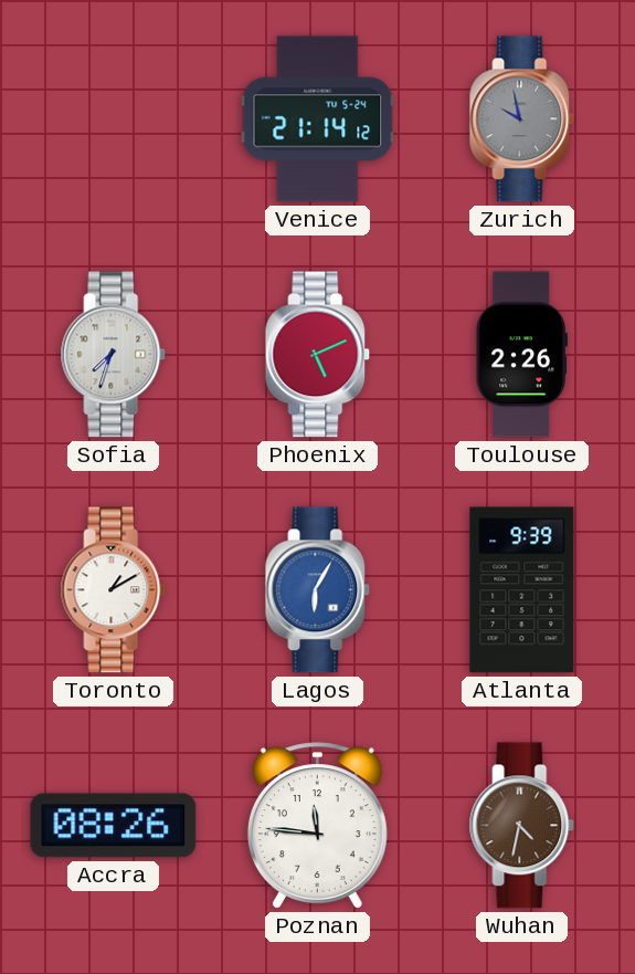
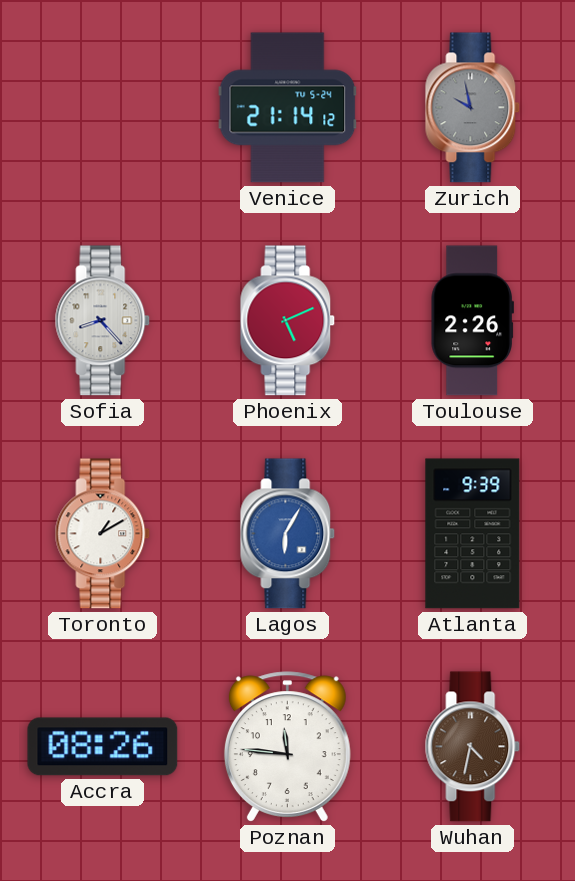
Sofia: 7:33 -> 8:23 (103, 321)
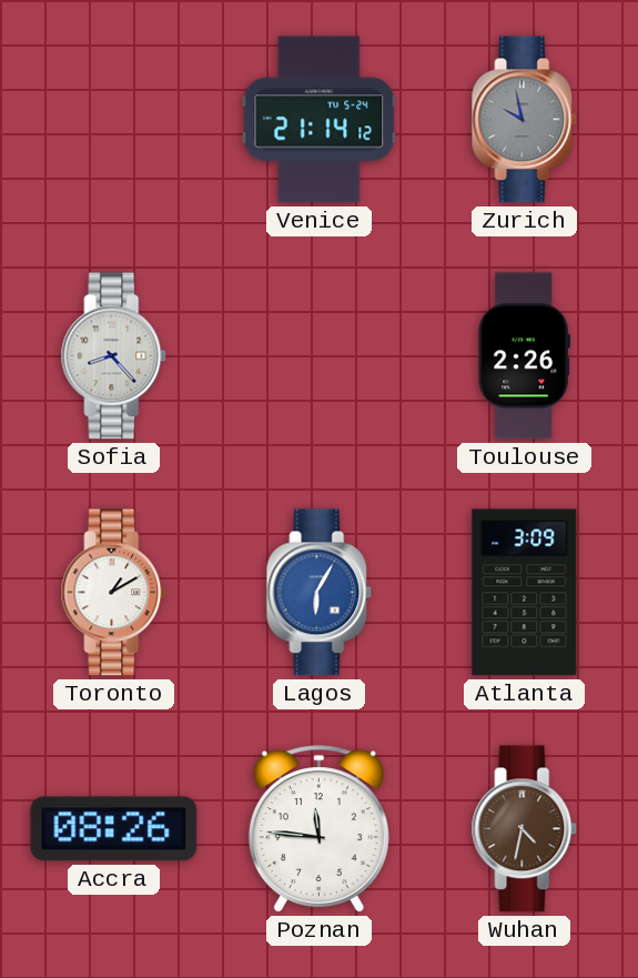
Phoenix: 5:11 -> none (288, 321)
Atlanta: 9:39 -> 3:09 (525, 593)
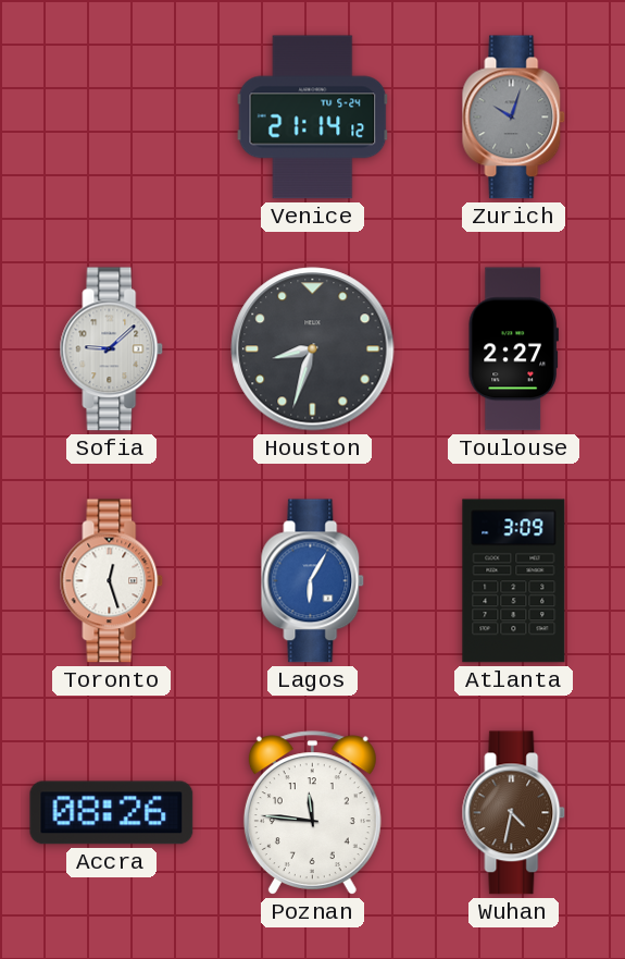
Zurich: 9:58 -> 10:03 (514, 118)
Sofia: 8:23 -> 9:08 (112, 349)
Houston: none -> 8:33 (313, 349)
Toulouse: 2:26 -> 2:27 (513, 349)
Toronto: 1:10 -> 12:27 (112, 581)
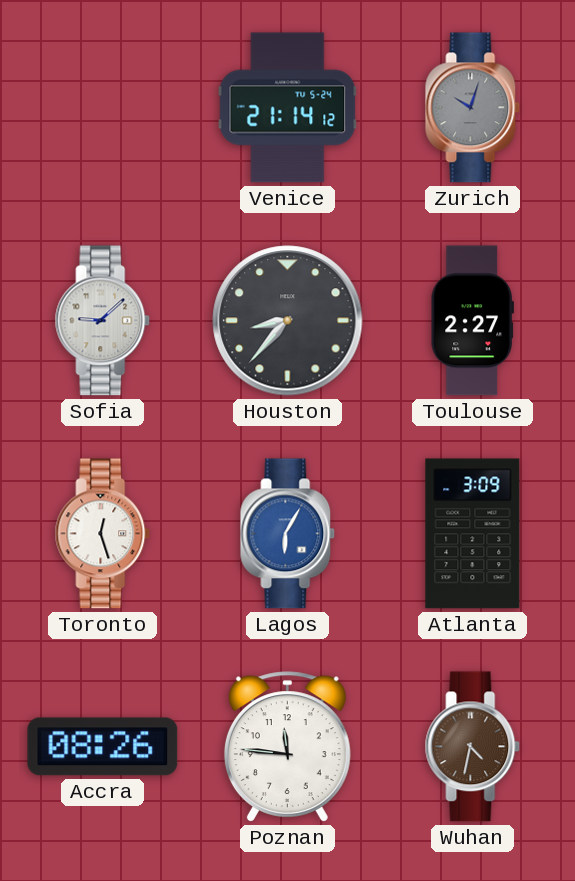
Houston: 8:33 -> 8:37 (288, 321)
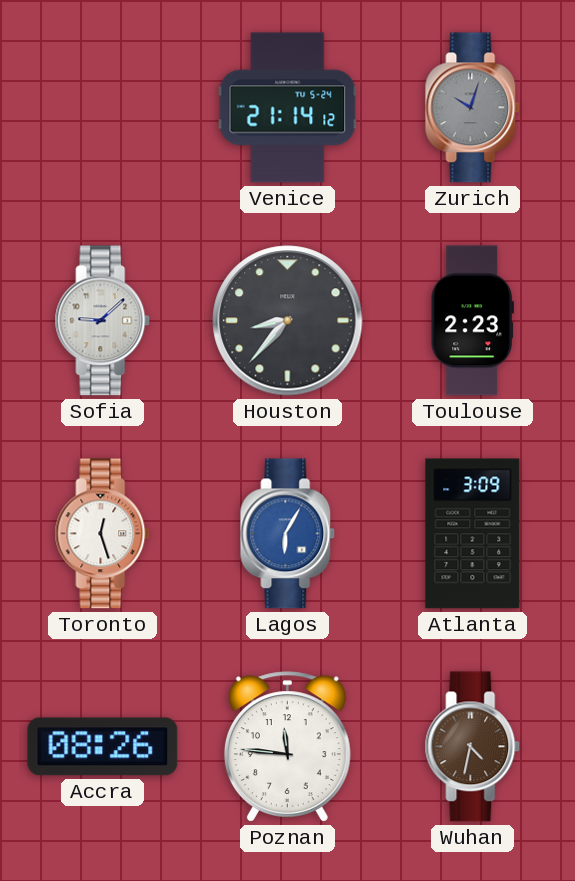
Toulouse: 2:27 -> 2:23 (472, 321)
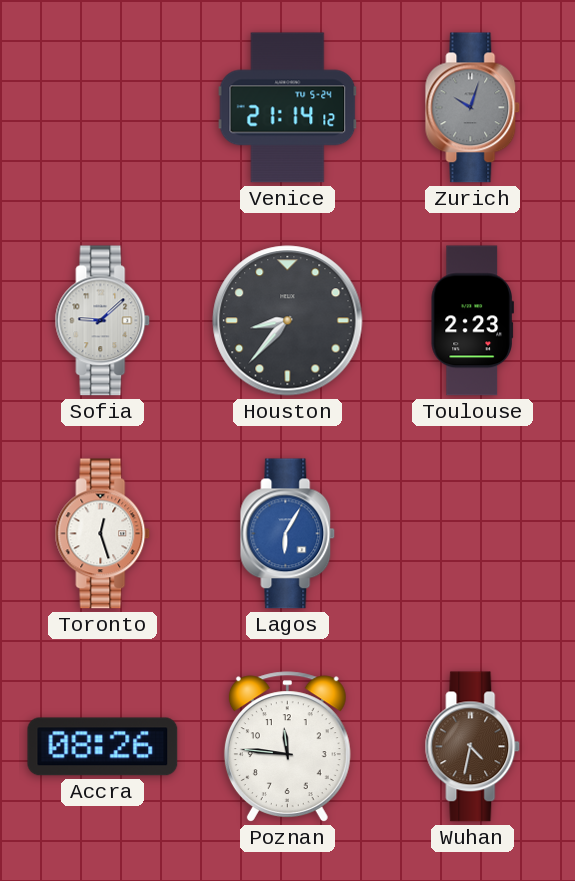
Atlanta: 3:09 -> none (473, 534)
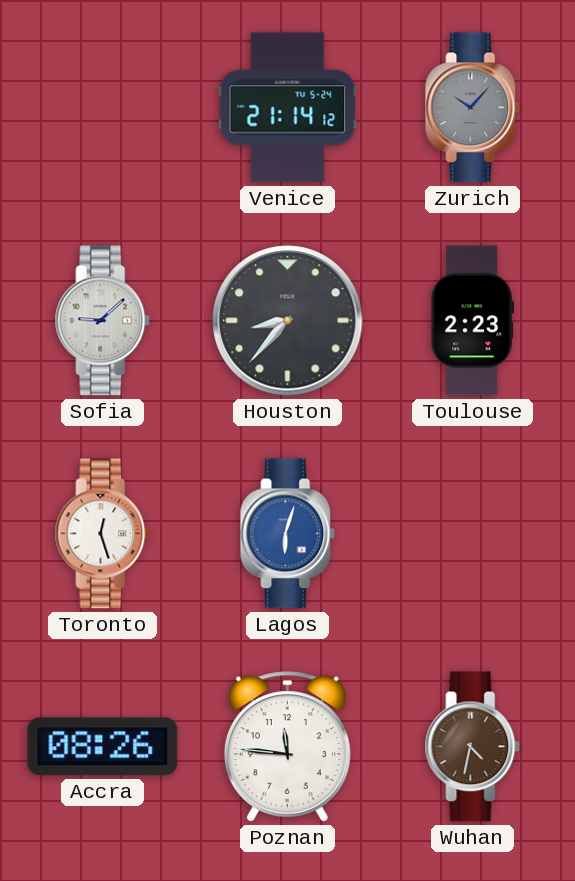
Zurich: 10:03 -> 10:07 (473, 108)
Lagos: 6:05 -> 6:03 (288, 534)
